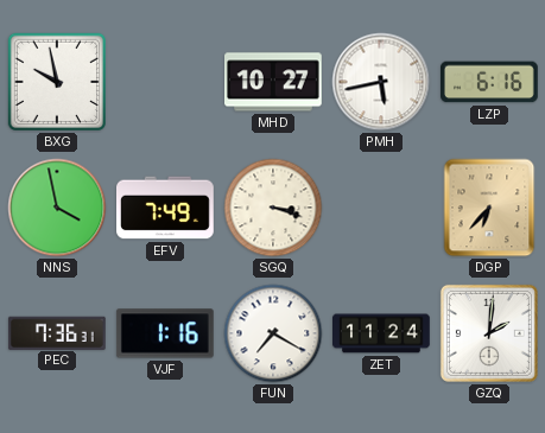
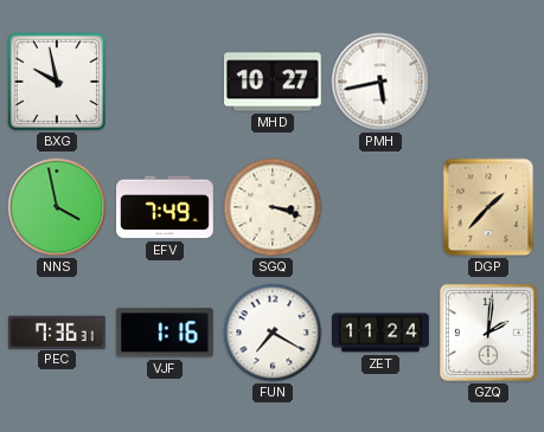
LZP: 6:16 -> none (490, 82)
DGP: 6:37 -> 1:37 (488, 207)
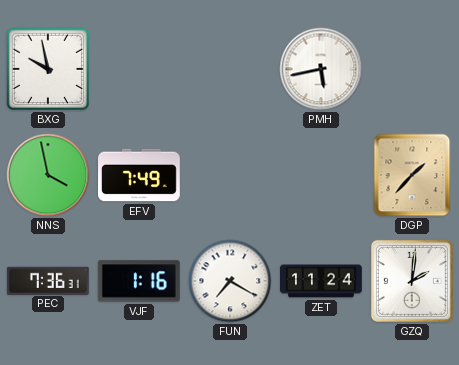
MHD: 10:27 -> none (274, 82)
SGQ: 3:18 -> none (273, 207)
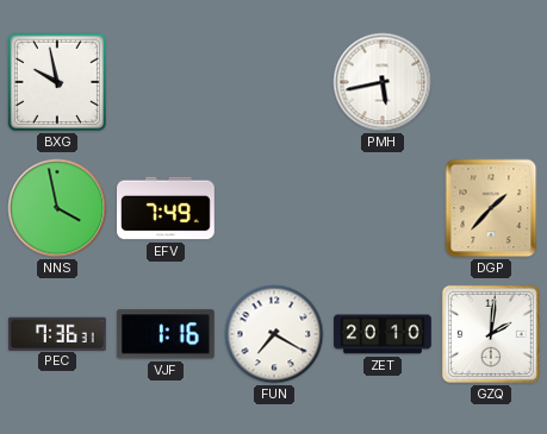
ZET: 11:24 -> 20:10 (384, 334)
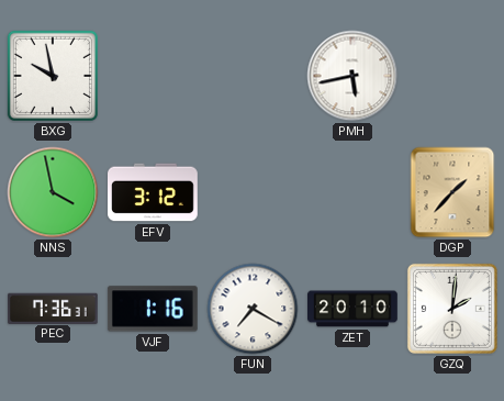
EFV: 7:49 -> 3:12 (153, 192)
